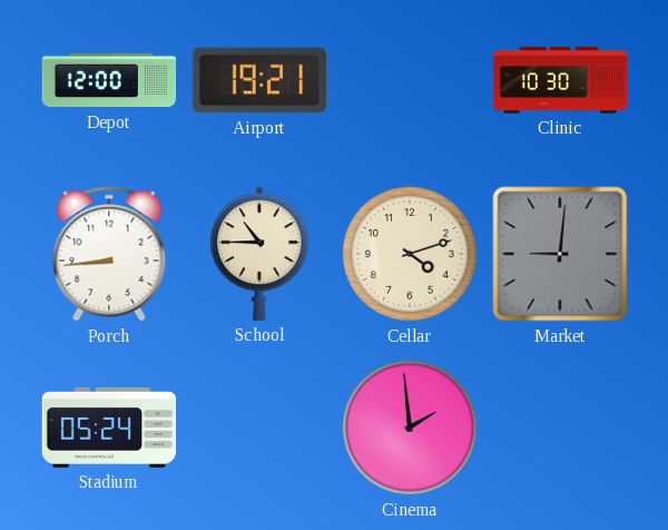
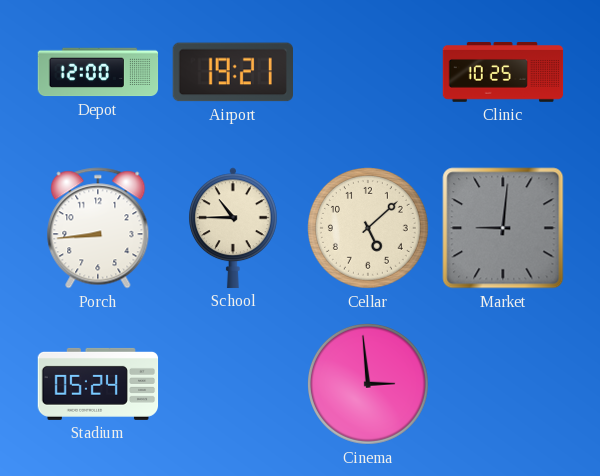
Clinic: 10:30 -> 10:25 (503, 73)
Cellar: 4:12 -> 5:08 (369, 229)
Cinema: 1:59 -> 2:59 (369, 385)
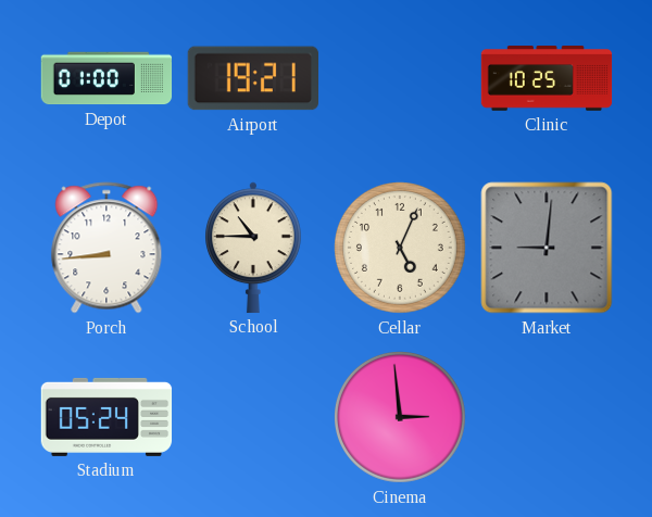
Depot: 12:00 -> 01:00 (106, 78)
Cellar: 5:08 -> 5:04 (401, 249)
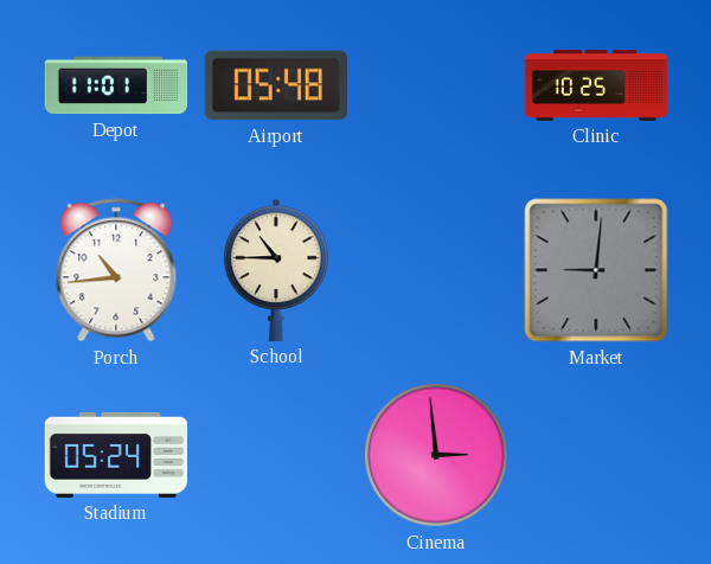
Depot: 01:00 -> 11:01 (116, 85)
Airport: 19:21 -> 05:48 (275, 85)
Porch: 8:44 -> 10:44 (116, 270)
Cellar: 5:04 -> none (401, 249)
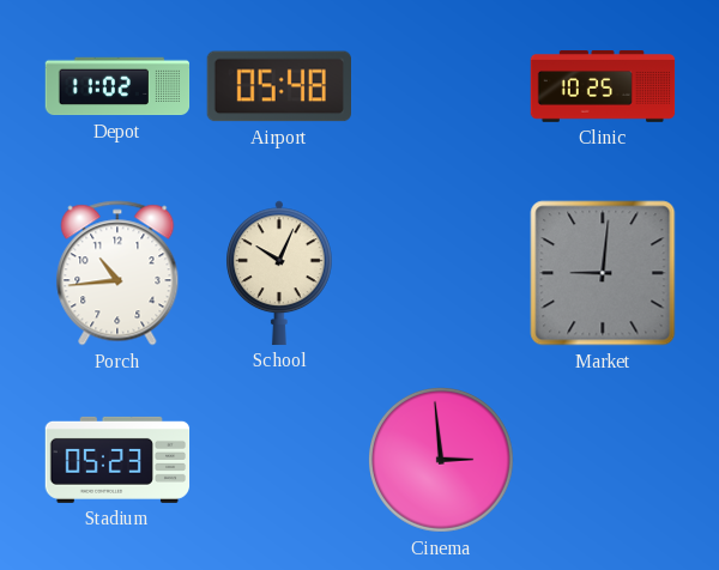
Depot: 11:01 -> 11:02 (117, 86)
School: 10:45 -> 10:04 (280, 273)
Stadium: 05:24 -> 05:23 (117, 460)
